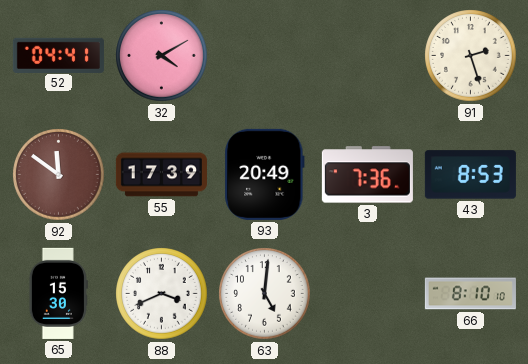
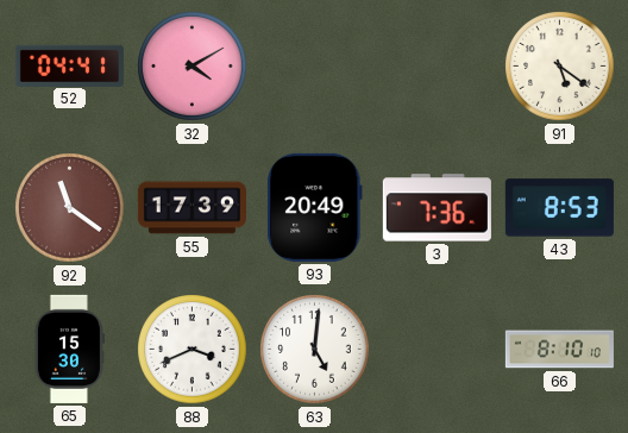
91: 2:27 -> 5:21 (560, 67)
92: 11:51 -> 11:21 (70, 208)
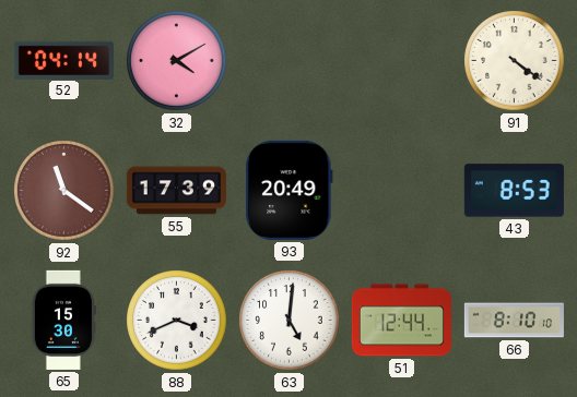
52: 04:41 -> 04:14 (63, 60)
91: 5:21 -> 4:21 (515, 61)
3: 7:36 -> none (437, 208)
51: none -> 12:44 (401, 321)
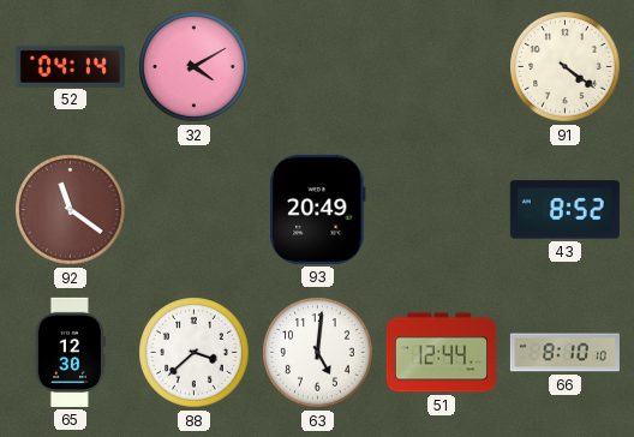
55: 17:39 -> none (176, 191)
43: 8:53 -> 8:52 (564, 210)
65: 15:30 -> 12:30 (70, 352)
88: 3:41 -> 3:38 (195, 353)
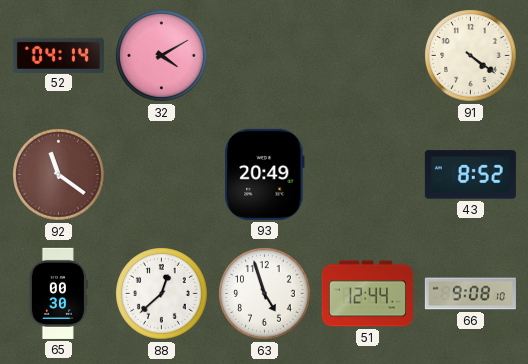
65: 12:30 -> 00:30 (58, 293)
88: 3:38 -> 12:38 (162, 294)
63: 5:01 -> 4:57 (265, 294)
66: 8:10 -> 9:08 (470, 294)
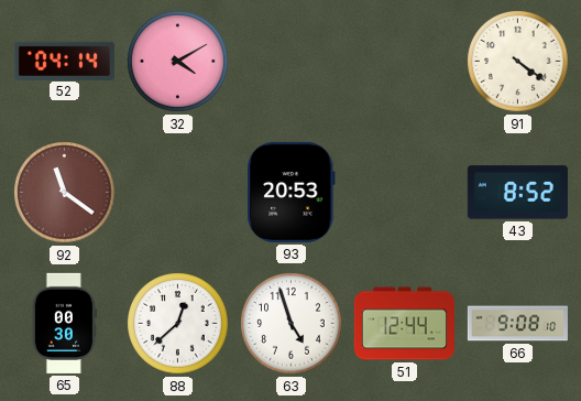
93: 20:49 -> 20:53 (292, 192)
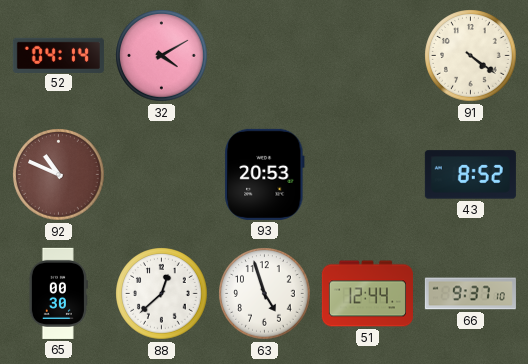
92: 11:21 -> 10:49 (59, 175)
66: 9:08 -> 9:37 (470, 294)
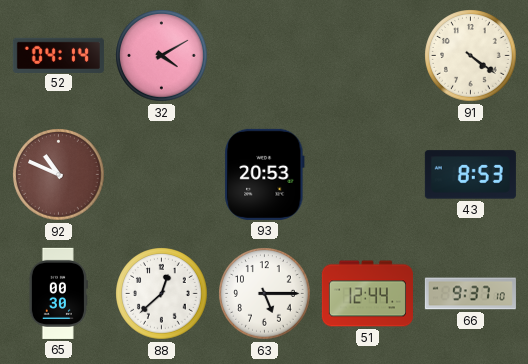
43: 8:52 -> 8:53 (470, 175)
63: 4:57 -> 5:15 (265, 294)
